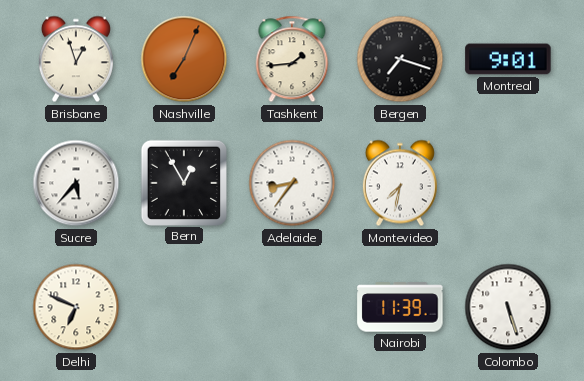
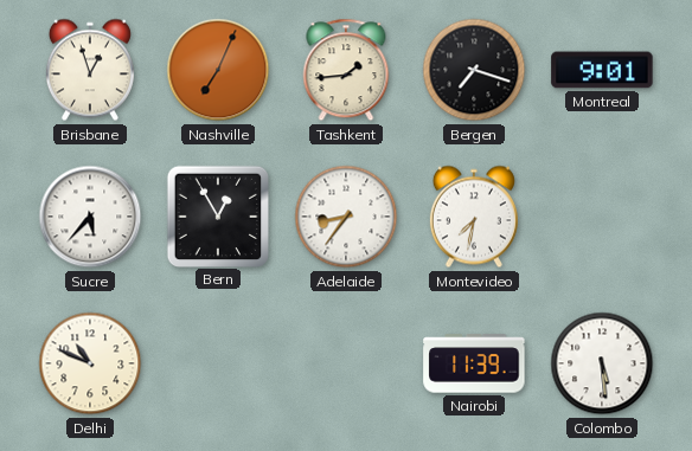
Delhi: 6:49 -> 10:49 (90, 363)
Colombo: 5:27 -> 5:29 (602, 363)
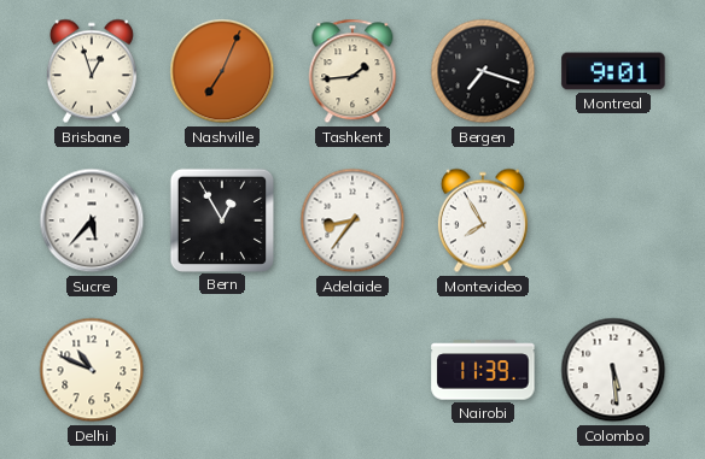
Montevideo: 7:32 -> 7:55 (483, 220)
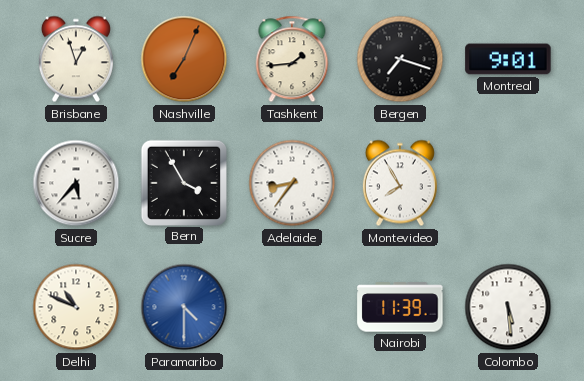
Bern: 12:55 -> 3:55 (183, 182)
Paramaribo: none -> 4:30 (184, 307)
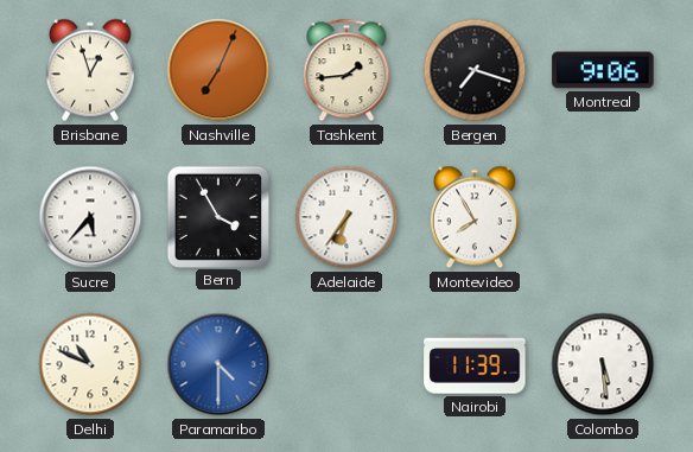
Montreal: 9:01 -> 9:06 (603, 70)
Adelaide: 8:36 -> 6:36 (346, 217)
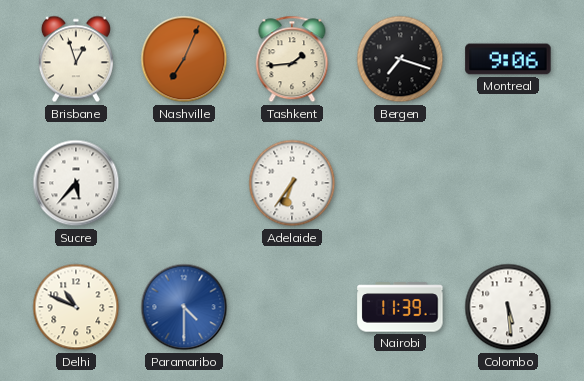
Bern: 3:55 -> none (217, 216)
Montevideo: 7:55 -> none (475, 217)
